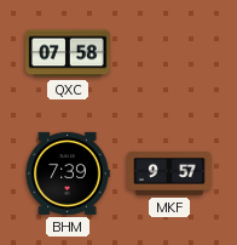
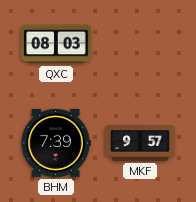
QXC: 07:58 -> 08:03 (56, 44)
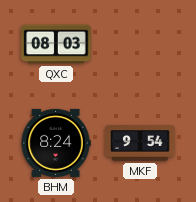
BHM: 7:39 -> 8:24 (56, 143)
MKF: 9:57 -> 9:54 (140, 143)
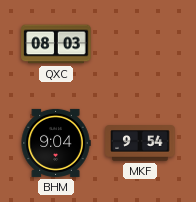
BHM: 8:24 -> 9:04 (56, 143)
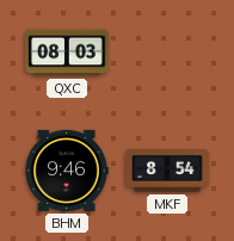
BHM: 9:04 -> 9:46 (67, 171)
MKF: 9:54 -> 8:54 (167, 171)
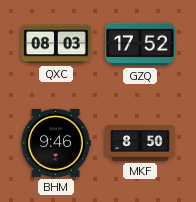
GZQ: none -> 17:52 (140, 44)
MKF: 8:54 -> 8:50 (140, 143)
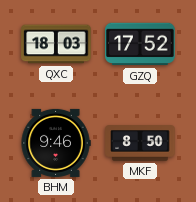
QXC: 08:03 -> 18:03 (56, 44)
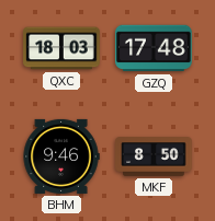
GZQ: 17:52 -> 17:48 (154, 48)
